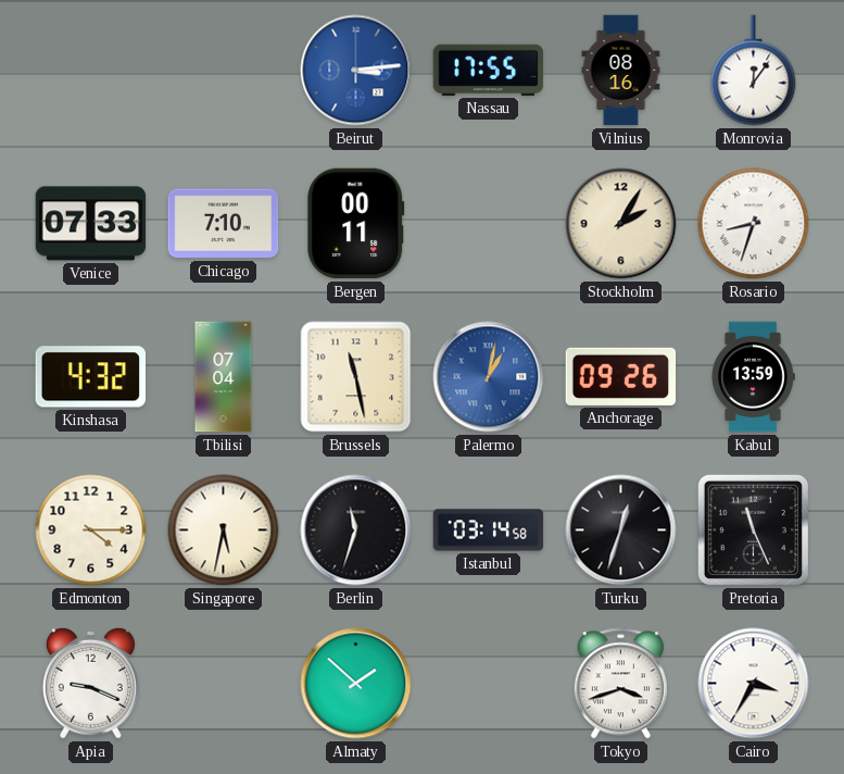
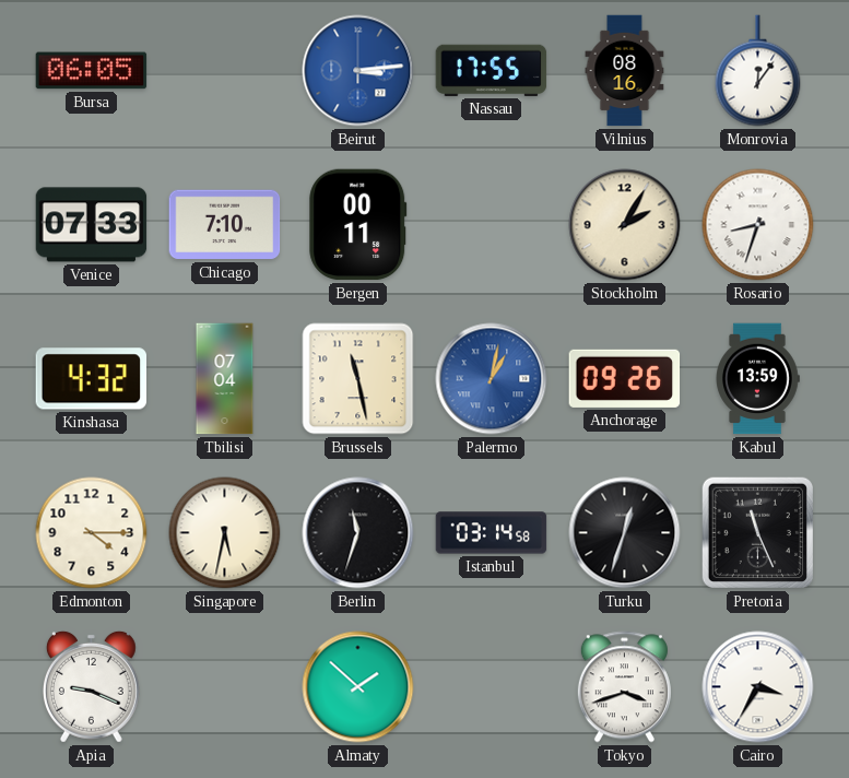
Bursa: none -> 06:05 (92, 71)
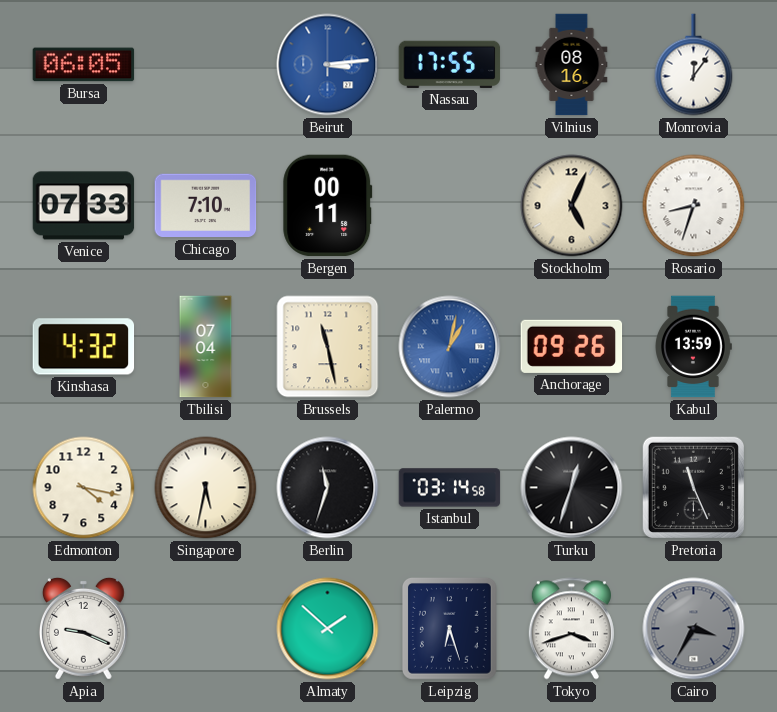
Stockholm: 2:05 -> 5:04 (572, 206)
Edmonton: 4:15 -> 4:17 (84, 488)
Leipzig: none -> 6:27 (449, 628)
Cairo dial: white -> grey (694, 629)
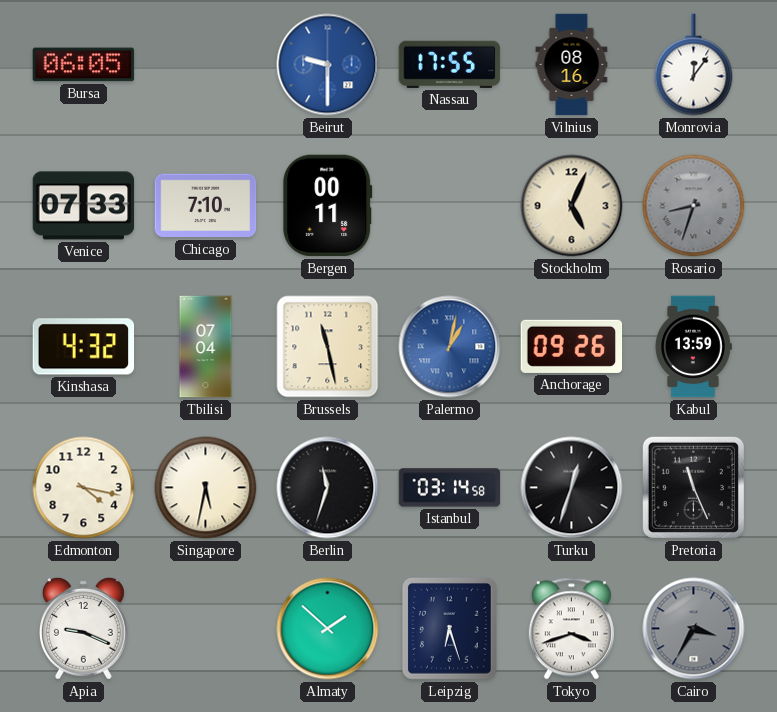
Beirut: 3:14 -> 9:30 (328, 65)
Rosario dial: white -> grey (694, 206)
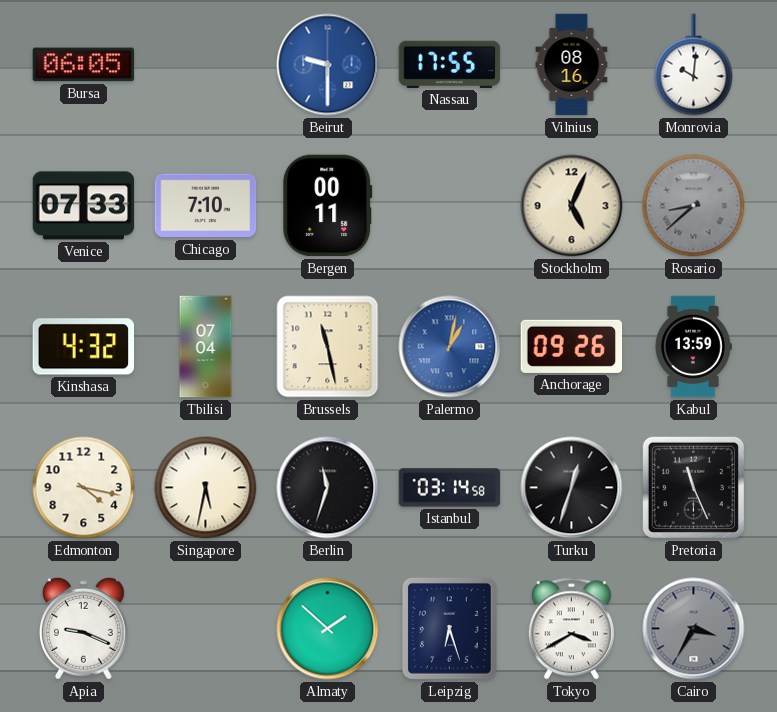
Monrovia: 12:06 -> 10:01 (694, 65)
Rosario: 8:33 -> 8:38 (694, 206)
Tokyo: 3:42 -> 3:40 (571, 629)
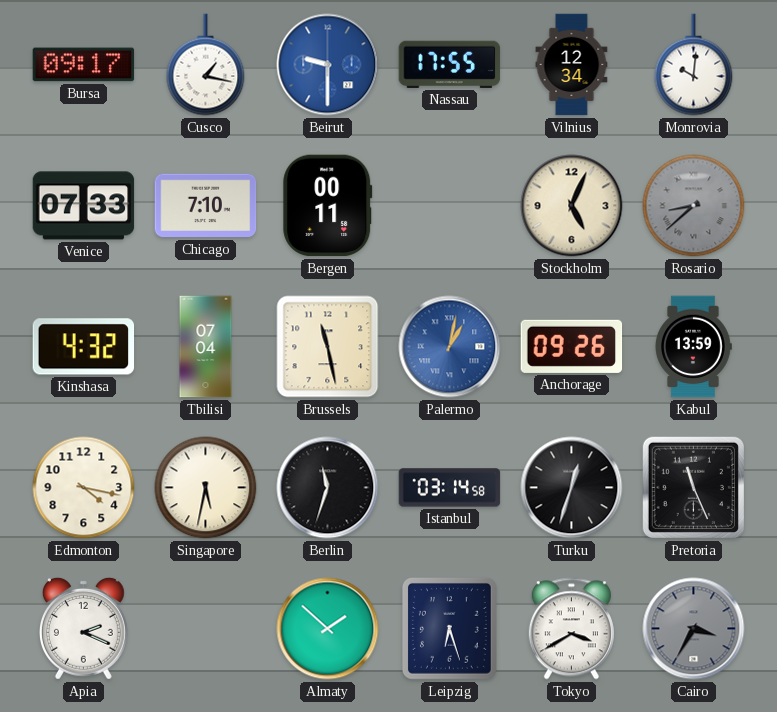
Bursa: 06:05 -> 09:17 (84, 65)
Cusco: none -> 1:17 (206, 65)
Vilnius: 08:16 -> 12:34 (572, 65)
Apia: 9:19 -> 2:19 (83, 628)
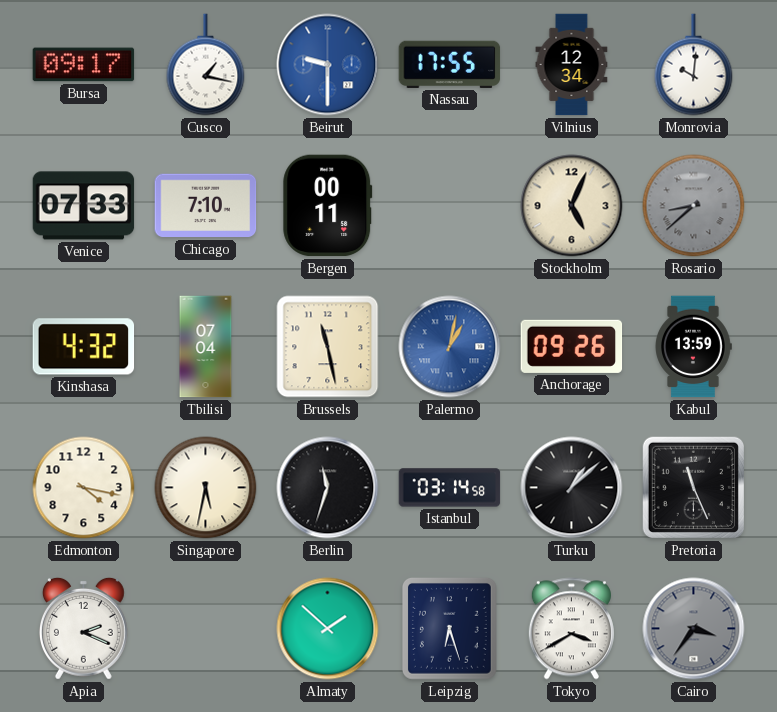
Turku: 12:33 -> 1:08 (572, 488)
Cairo: 3:35 -> 3:36 (694, 629)
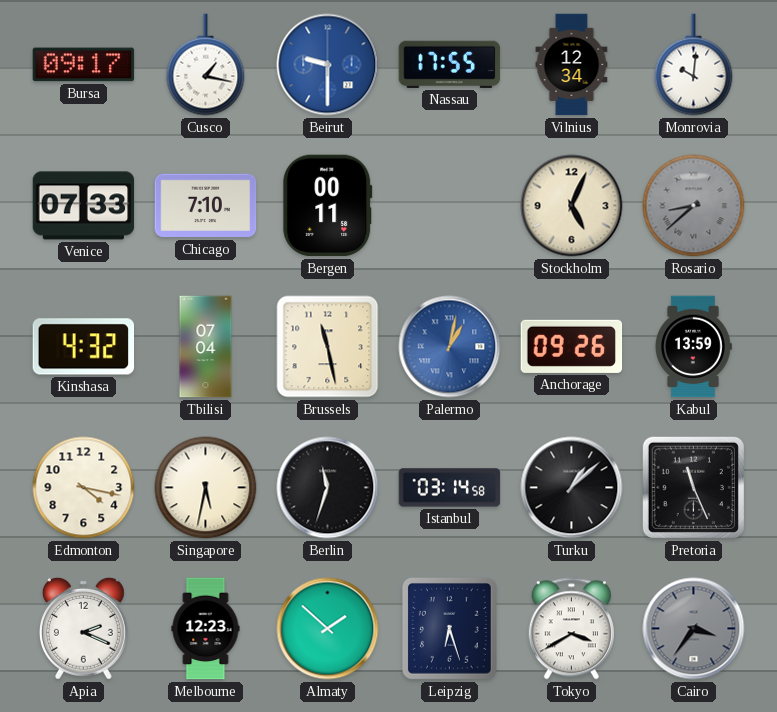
Melbourne: none -> 12:23 (206, 629)
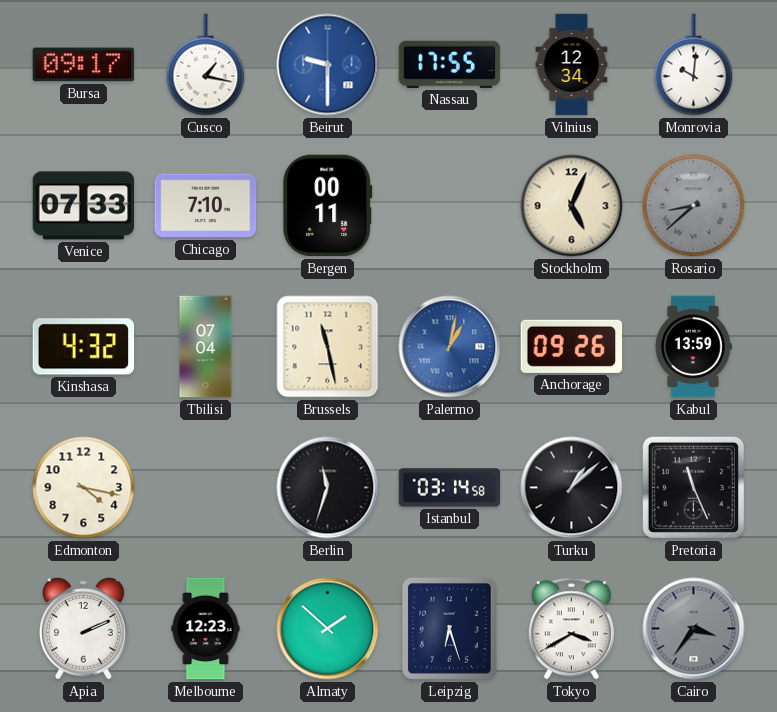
Singapore: 5:32 -> none (206, 488)
Apia: 2:19 -> 2:11 (83, 628)
